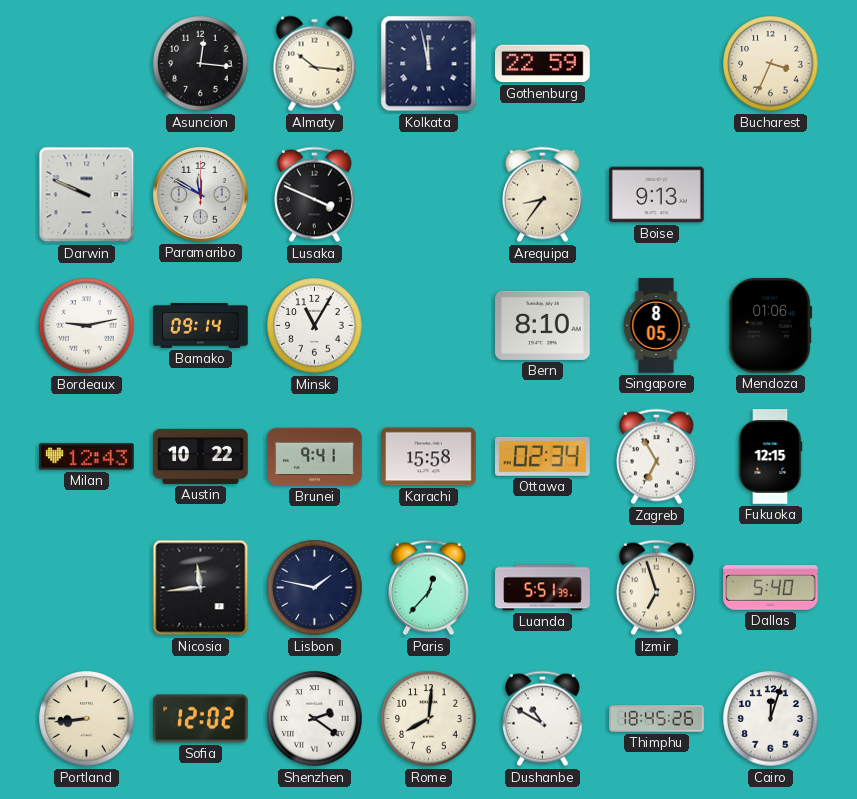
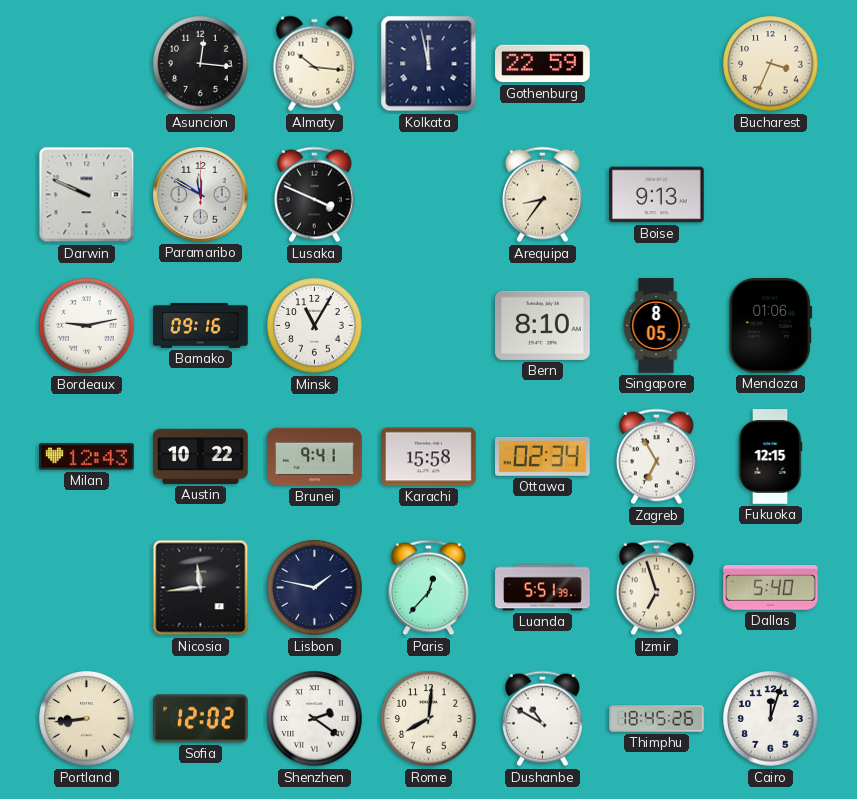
Bamako: 09:14 -> 09:16 (201, 326)
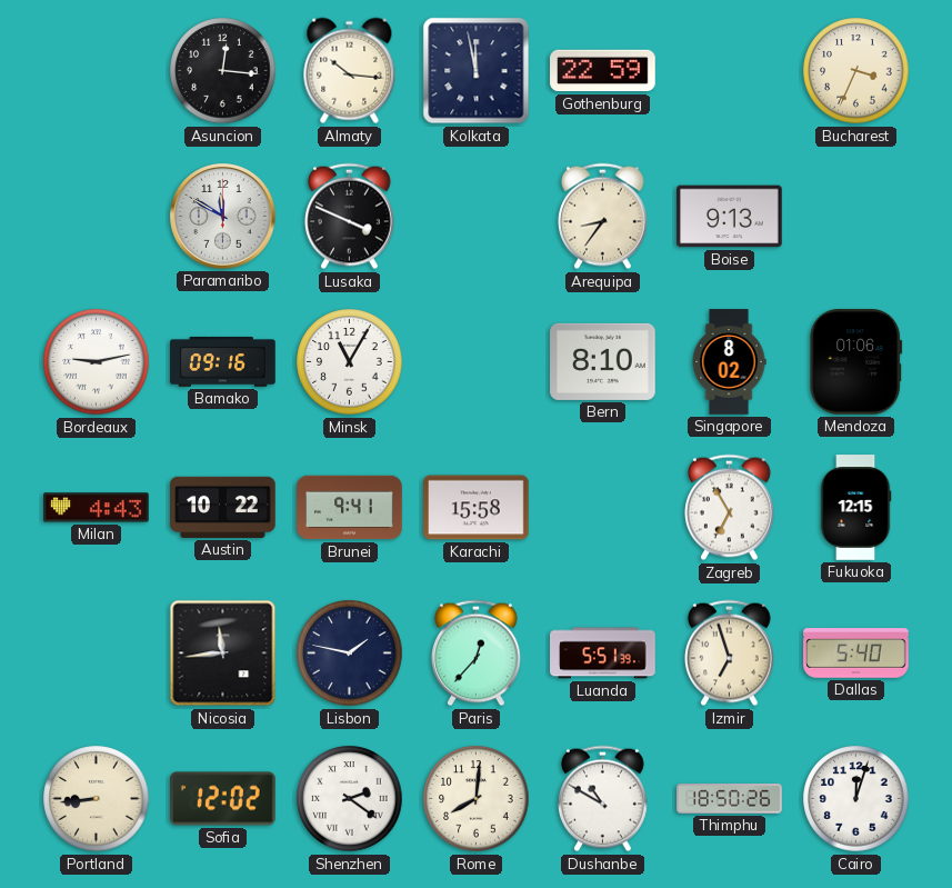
Darwin: 9:49 -> none (87, 195)
Singapore: 8:05 -> 8:02 (729, 362)
Milan: 12:43 -> 4:43 (97, 508)
Ottawa: 02:34 -> none (543, 456)
Thimphu: 18:45 -> 18:50 (730, 799)
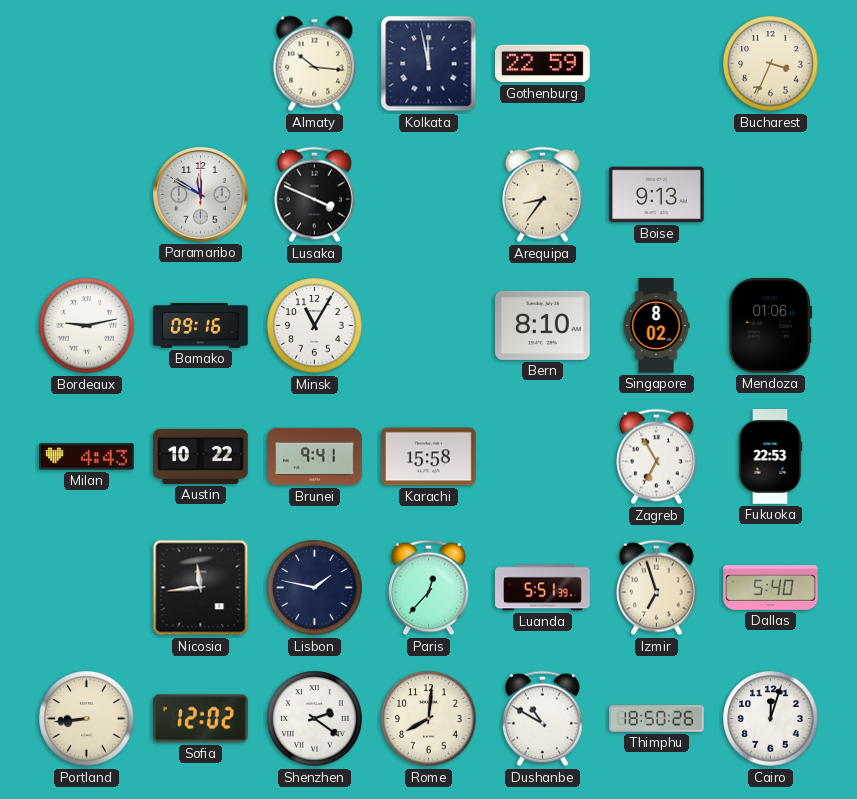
Asuncion: 12:16 -> none (223, 71)
Fukuoka: 12:15 -> 22:53 (770, 457)
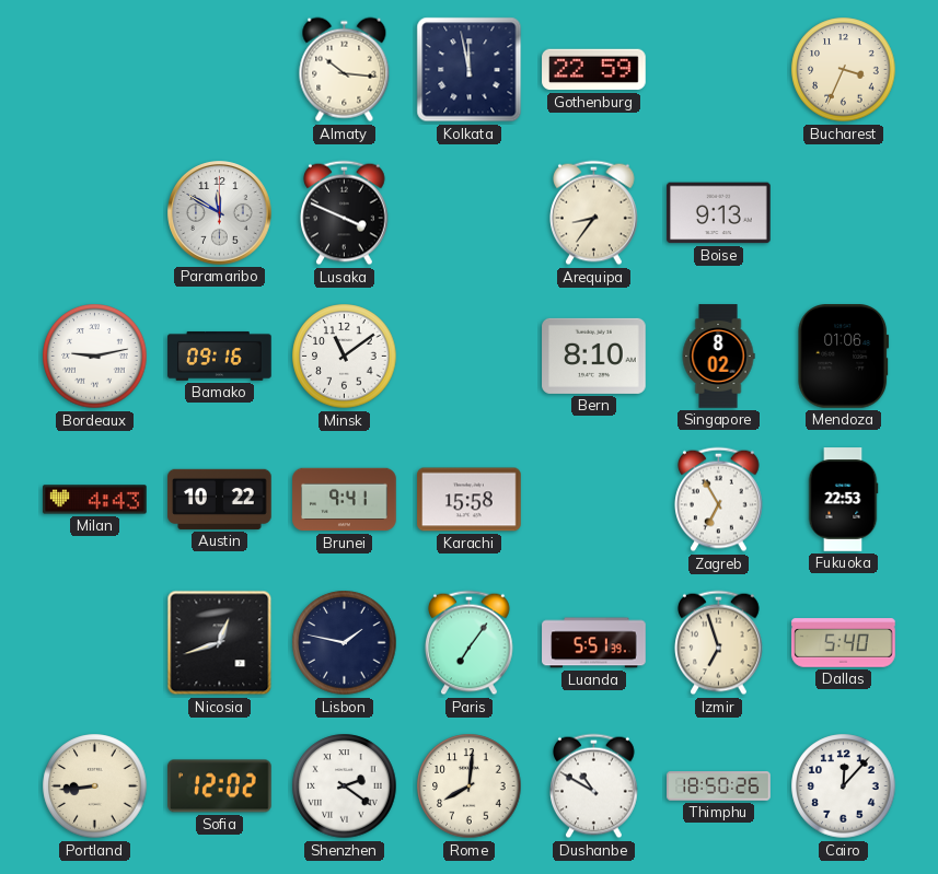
Minsk: 11:05 -> 11:09 (345, 357)
Nicosia: 11:44 -> 12:42 (220, 643)
Paris: 12:37 -> 7:06 (470, 643)
Cairo: 12:03 -> 12:07 (844, 786)
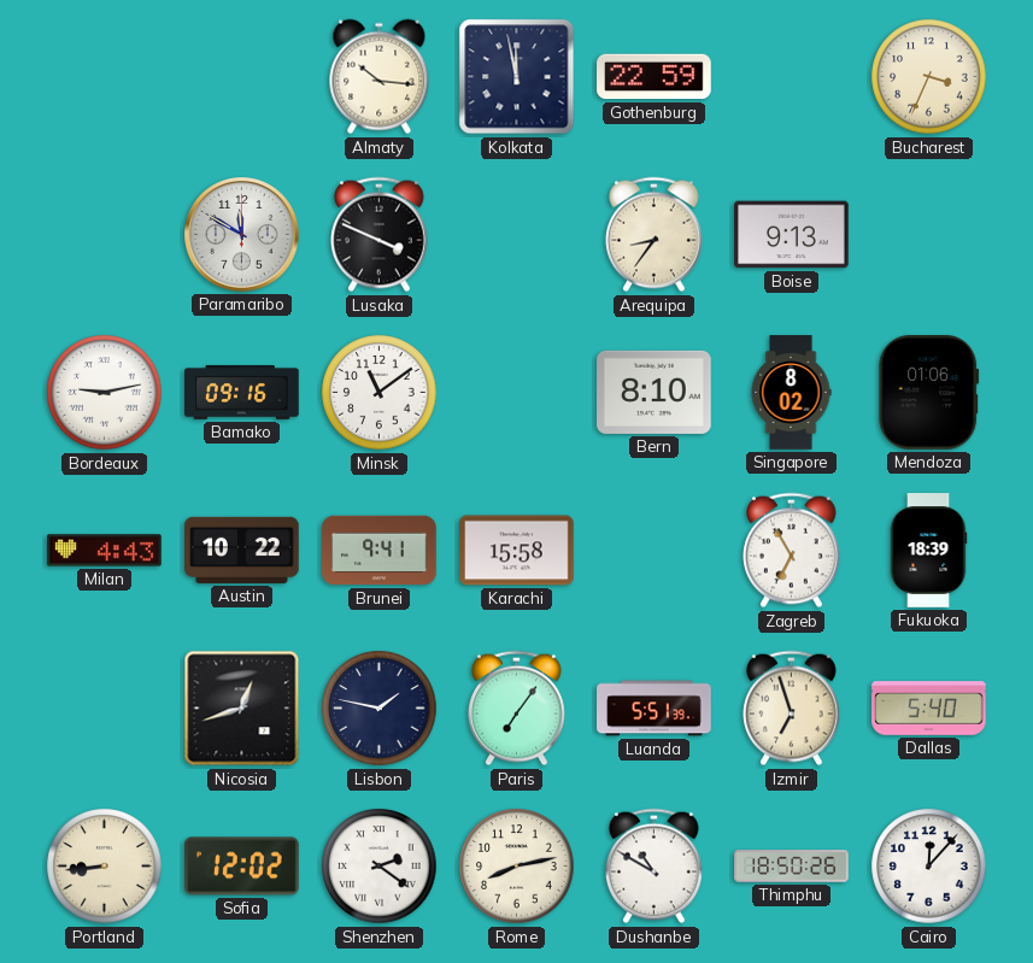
Fukuoka: 22:53 -> 18:39 (928, 551)
Rome: 8:01 -> 8:13 (517, 867)
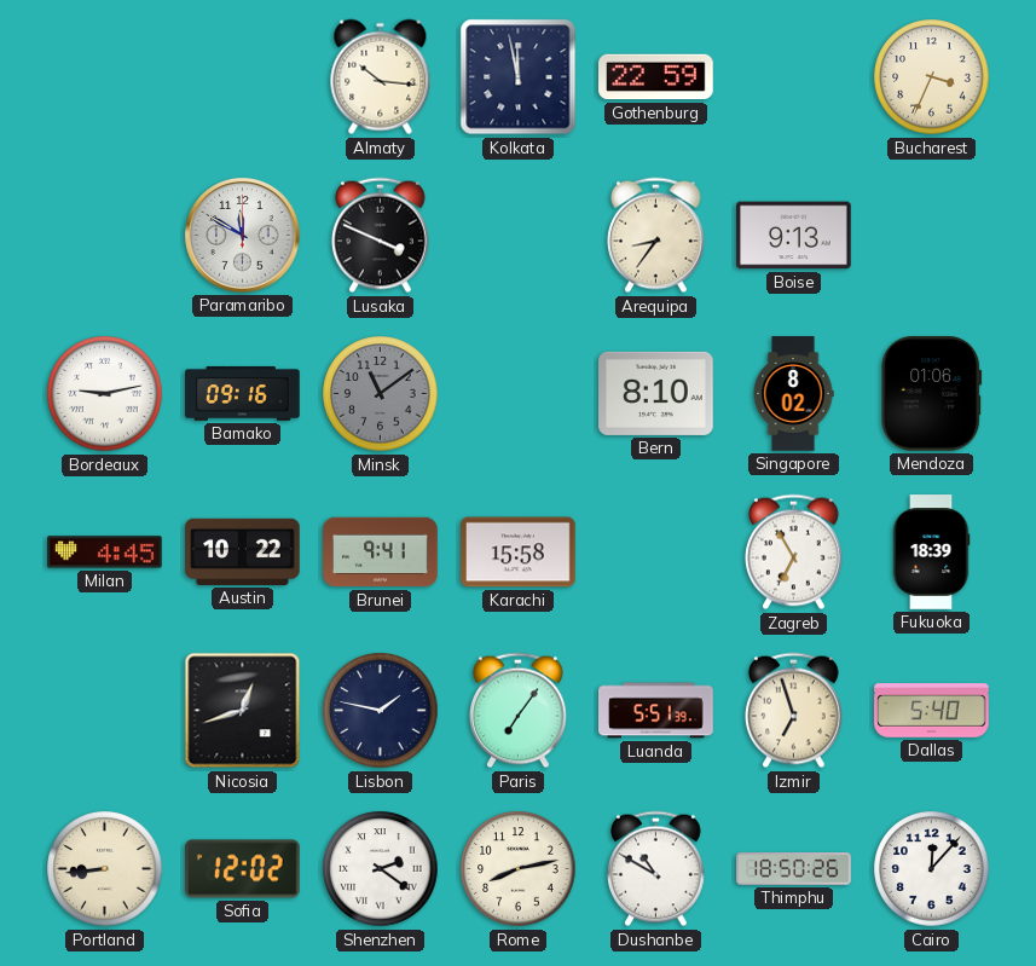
Minsk dial: white -> grey (381, 394)
Milan: 4:43 -> 4:45 (105, 553)
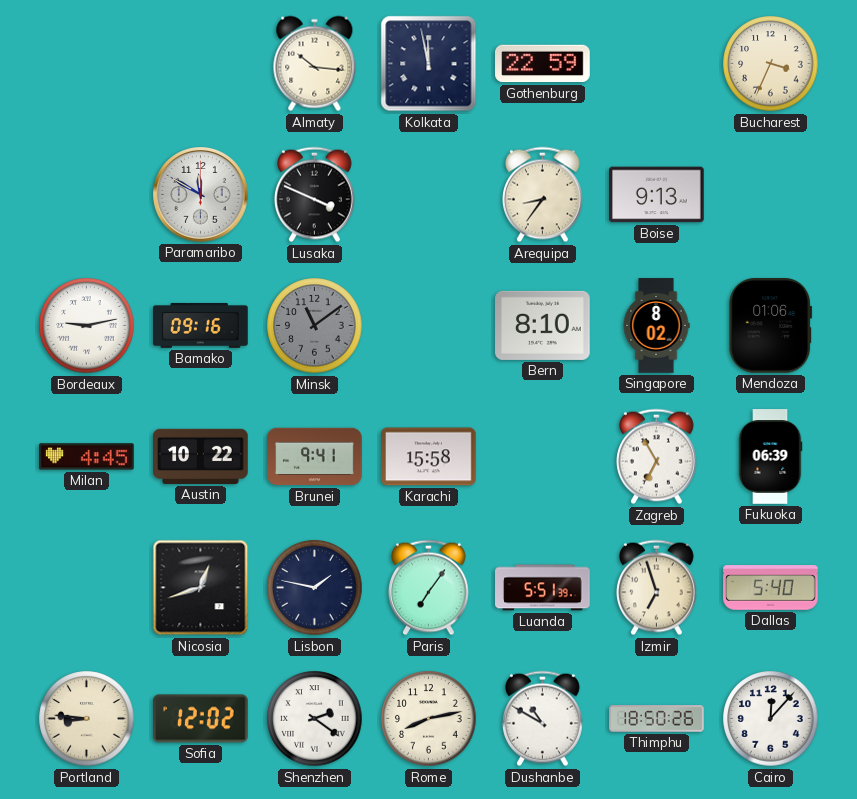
Fukuoka: 18:39 -> 06:39 (770, 457)
Portland: 8:44 -> 8:46 (87, 719)
